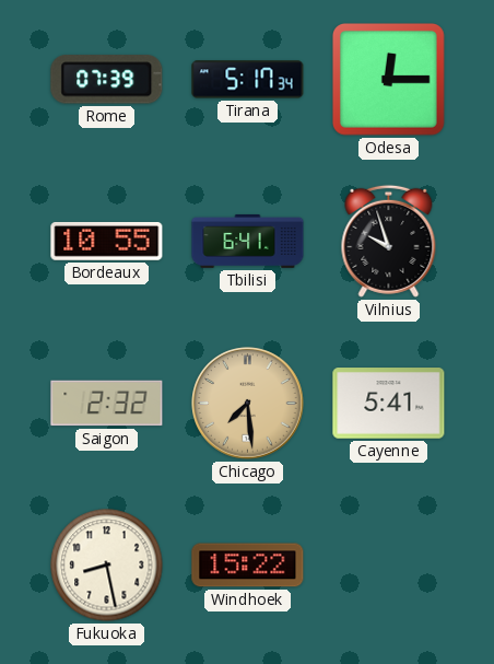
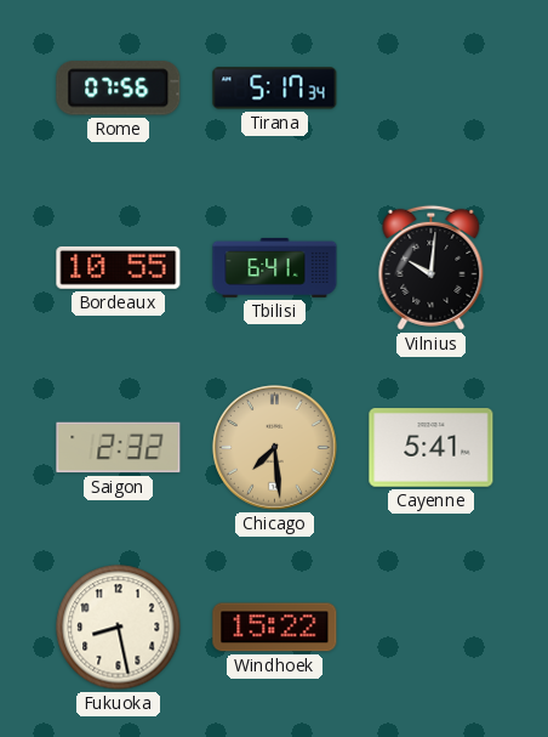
Rome: 07:39 -> 07:56 (119, 89)
Odesa: 12:15 -> none (389, 80)
Vilnius: 9:57 -> 10:01 (432, 267)
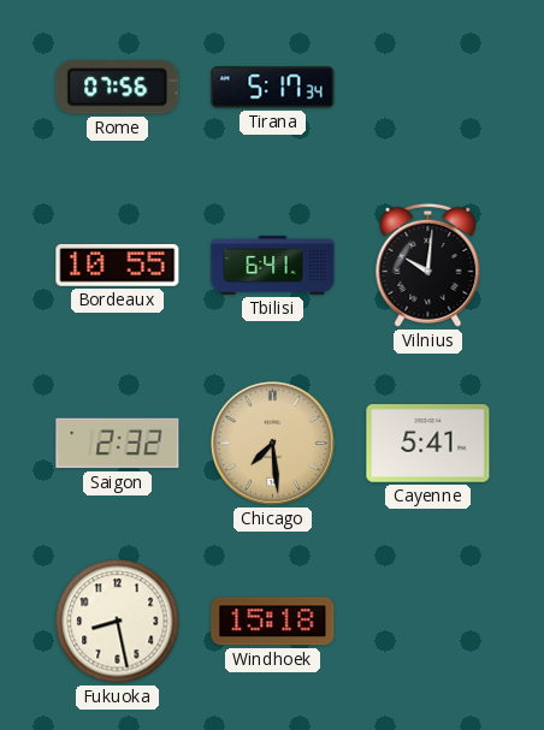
Windhoek: 15:22 -> 15:18 (273, 622)
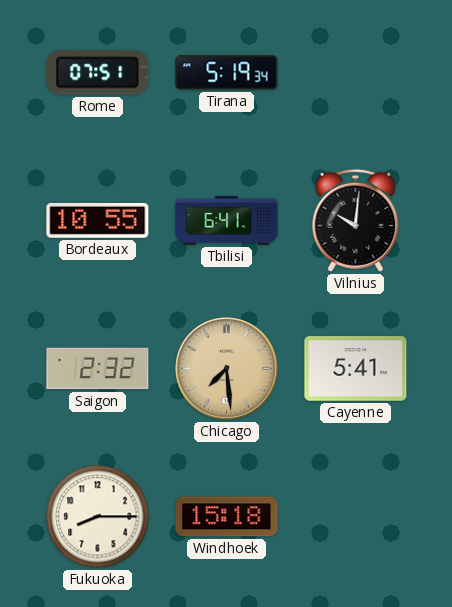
Rome: 07:56 -> 07:51 (98, 73)
Tirana: 5:17 -> 5:19 (227, 73)
Fukuoka: 8:28 -> 8:15 (98, 517)
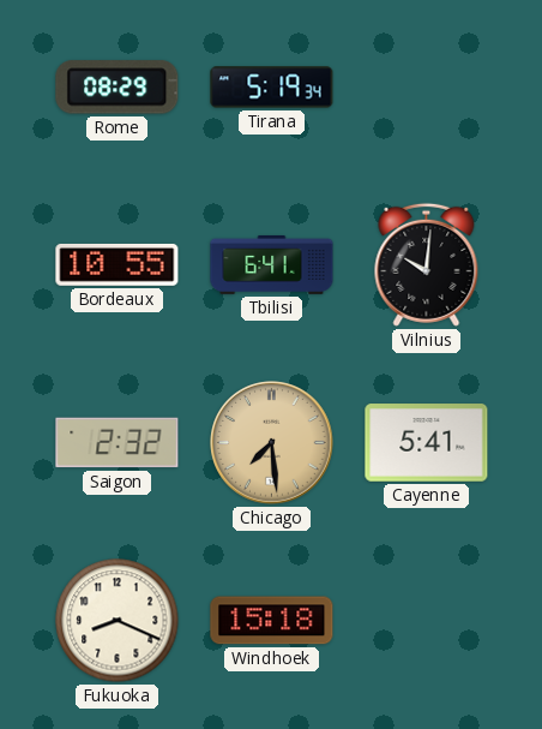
Rome: 07:51 -> 08:29 (118, 88)
Fukuoka: 8:15 -> 8:19 (118, 621)
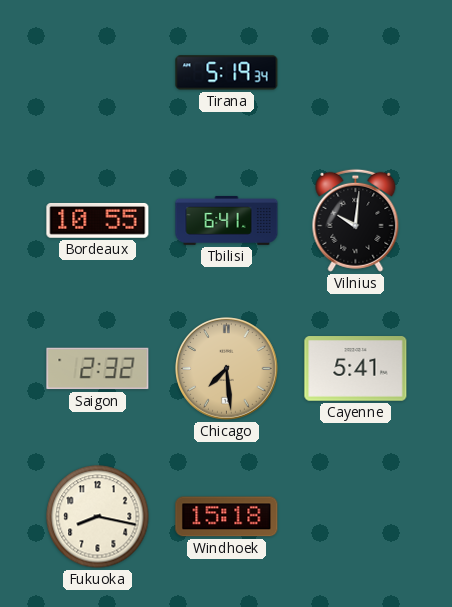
Rome: 08:29 -> none (118, 88)
Fukuoka: 8:19 -> 8:17 (98, 517)
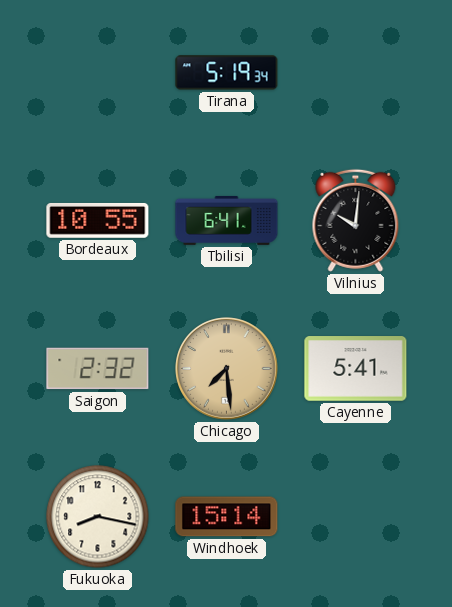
Windhoek: 15:18 -> 15:14 (227, 517)
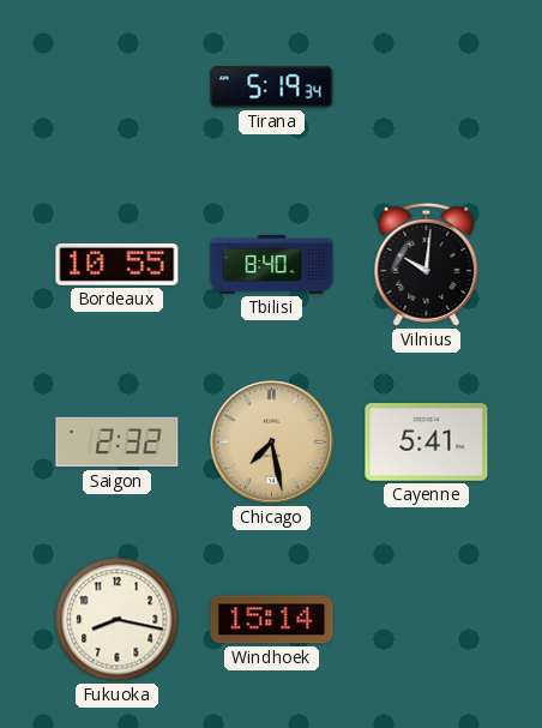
Tbilisi: 6:41 -> 8:40 (272, 264)
Chicago: 7:29 -> 7:28 (272, 443)
